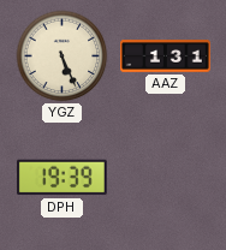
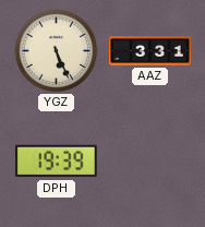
AAZ: 1:31 -> 3:31 (150, 51)
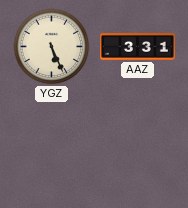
DPH: 19:39 -> none (57, 162)
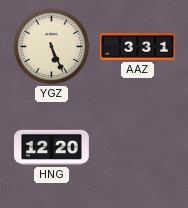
HNG: none -> 12:20 (52, 147)
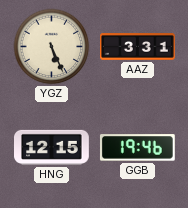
HNG: 12:20 -> 12:15 (52, 147)
GGB: none -> 19:46 (137, 148)
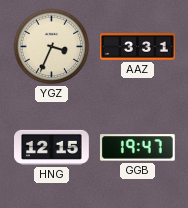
YGZ: 5:26 -> 3:34 (52, 47)
GGB: 19:46 -> 19:47 (137, 148)
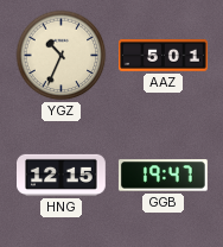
YGZ: 3:34 -> 10:34 (62, 56)
AAZ: 3:31 -> 5:01 (164, 56)
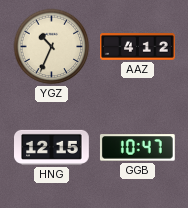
AAZ: 5:01 -> 4:12 (138, 47)
GGB: 19:47 -> 10:47 (137, 148)
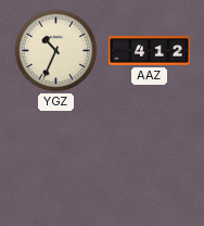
HNG: 12:15 -> none (52, 147)
GGB: 10:47 -> none (137, 148)
